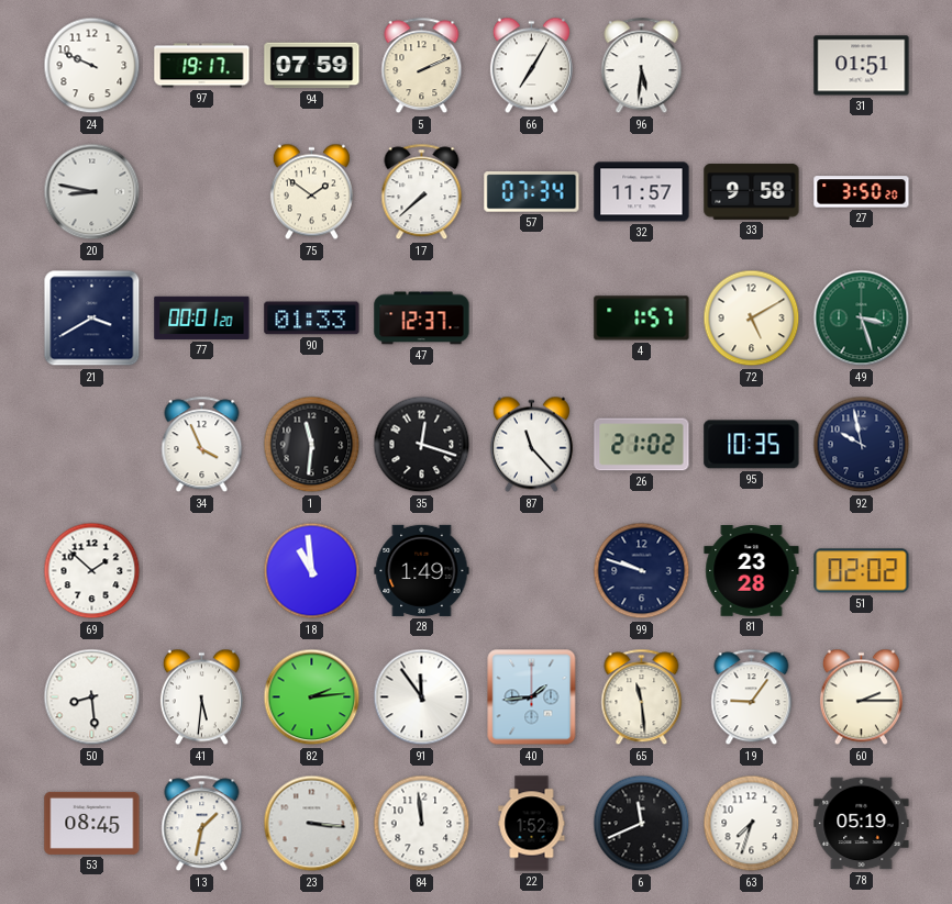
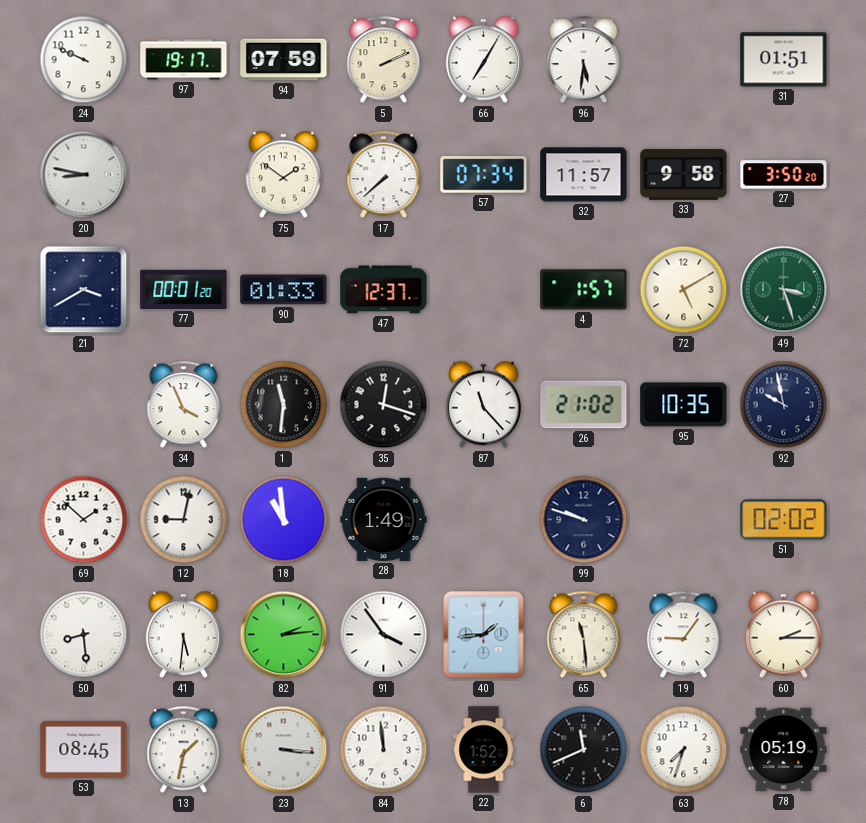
12: none -> 9:02 (184, 520)
81: 23:28 -> none (752, 571)
91: 11:54 -> 3:54 (384, 635)
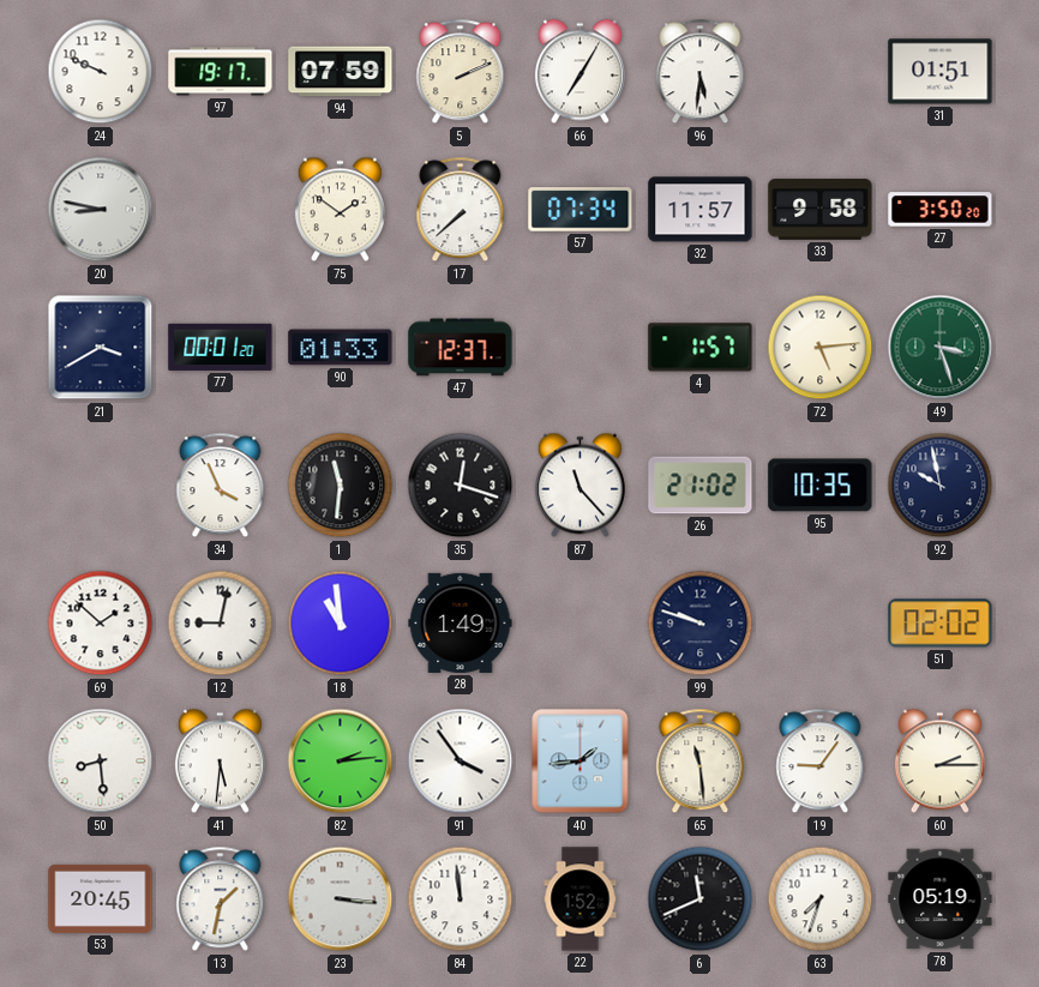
72: 5:10 -> 5:14 (821, 348)
53: 08:45 -> 20:45 (101, 898)
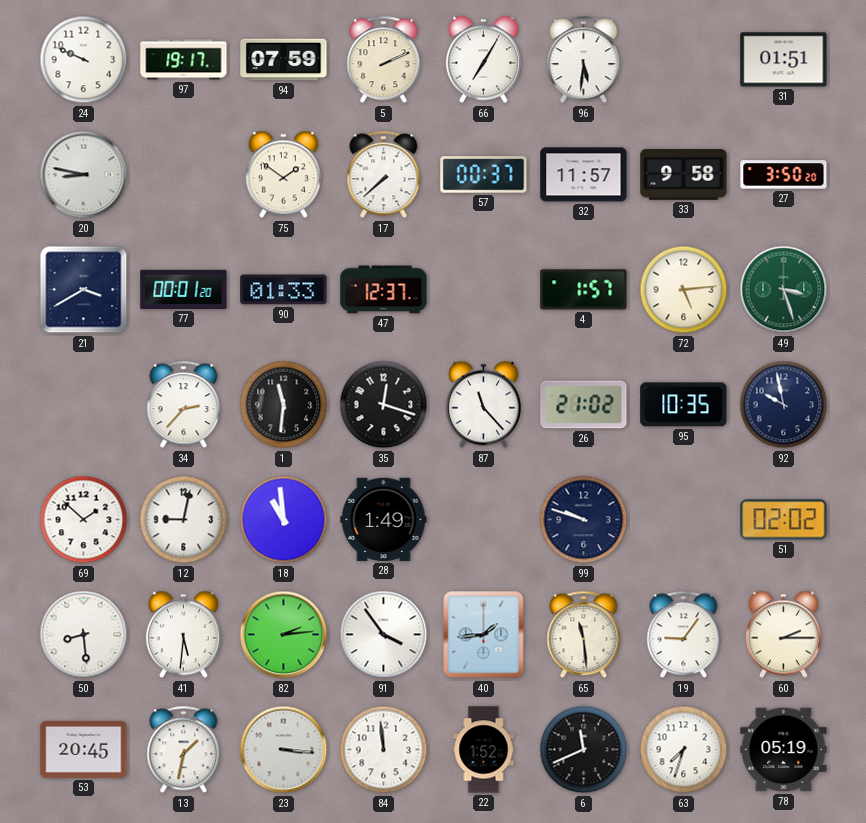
57: 07:34 -> 00:37 (484, 175)
34: 3:56 -> 2:37 (184, 405)
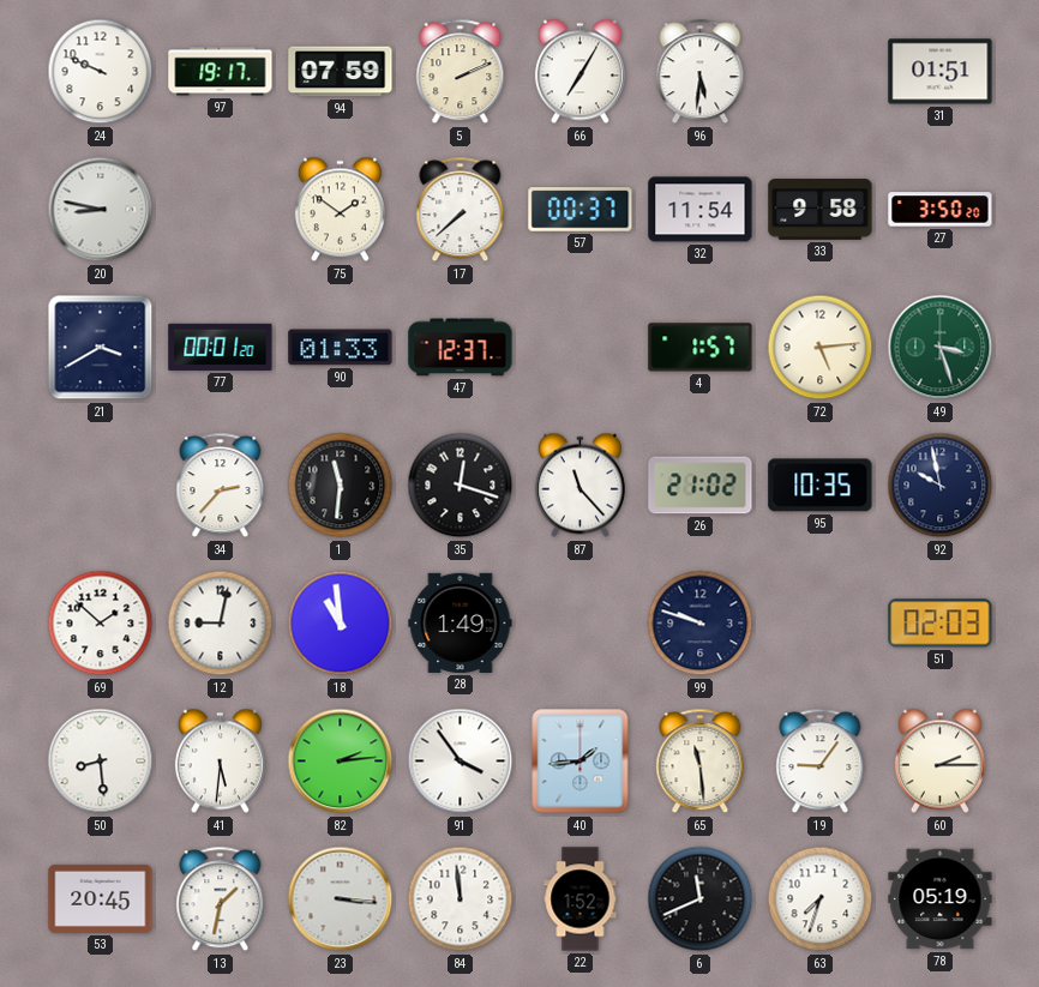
32: 11:57 -> 11:54 (701, 210)
51: 02:02 -> 02:03 (941, 624)
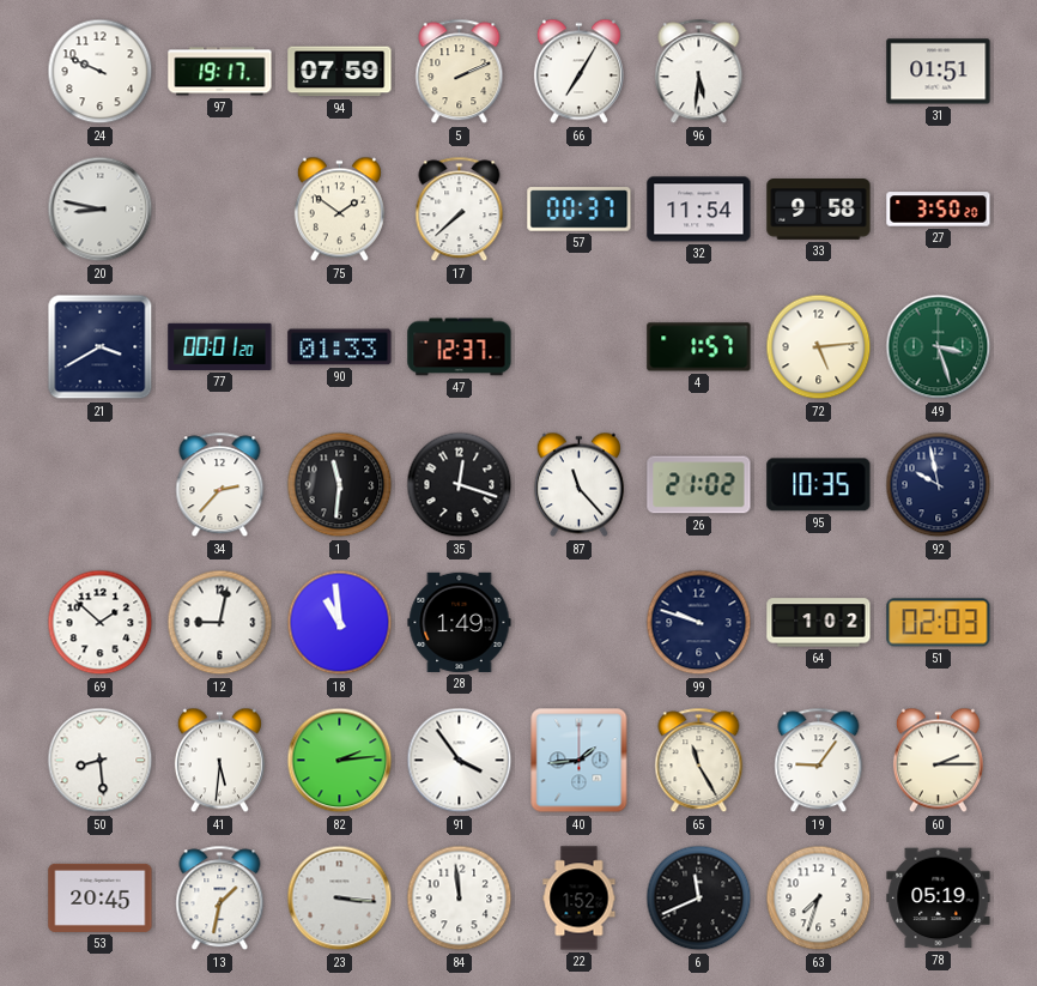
64: none -> 1:02 (819, 623)
65: 11:29 -> 11:25 (699, 761)
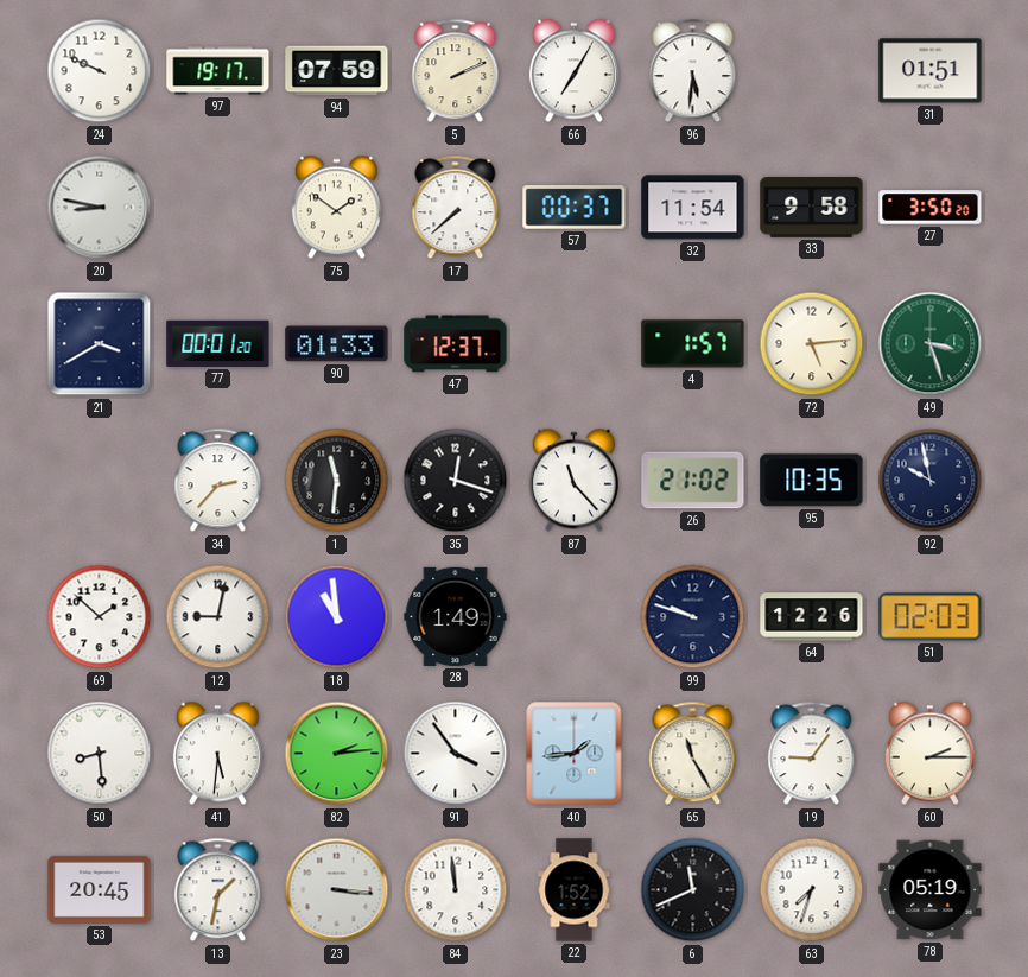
64: 1:02 -> 12:26 (812, 617)
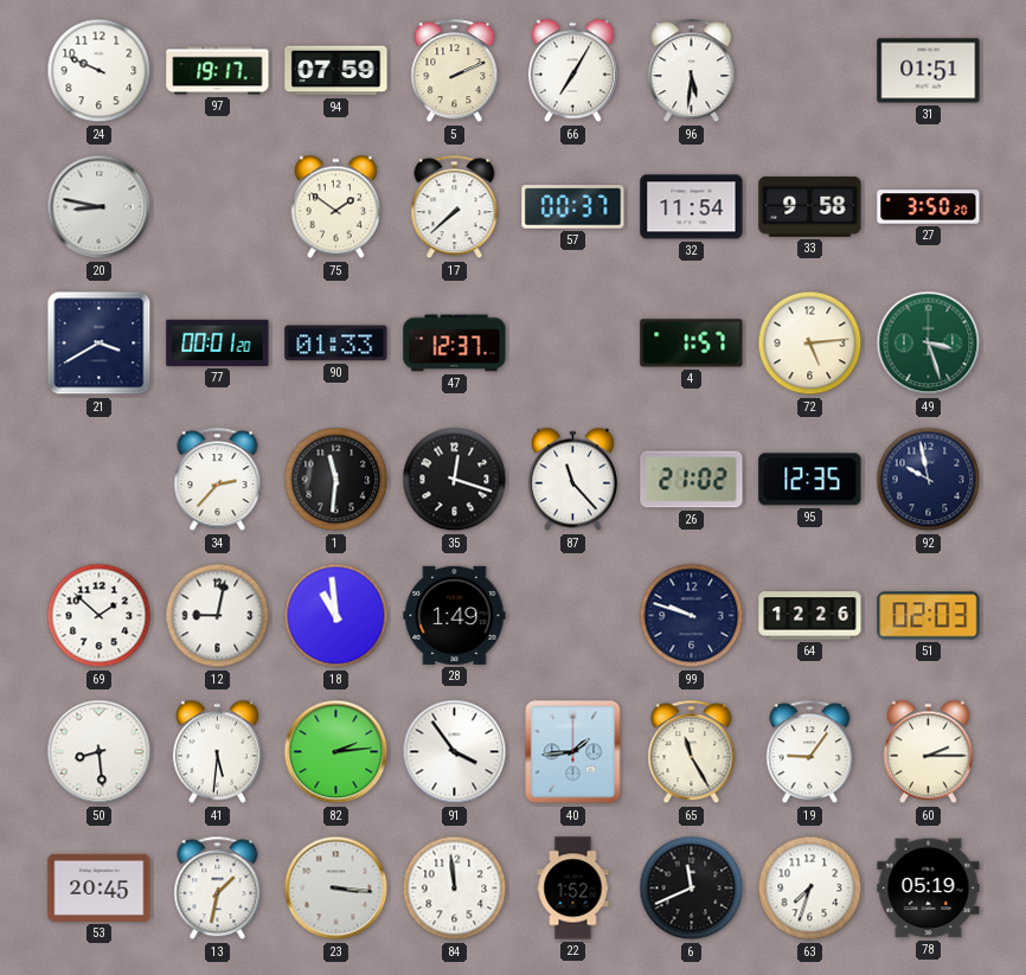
95: 10:35 -> 12:35 (810, 480)
